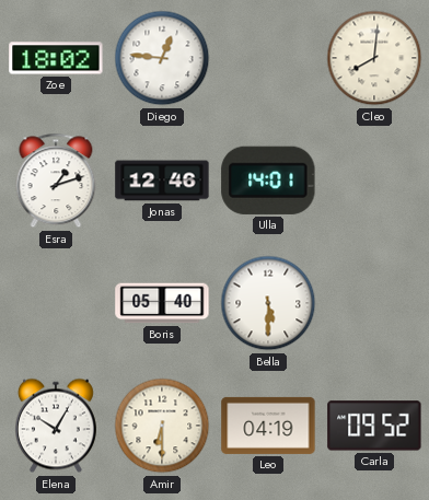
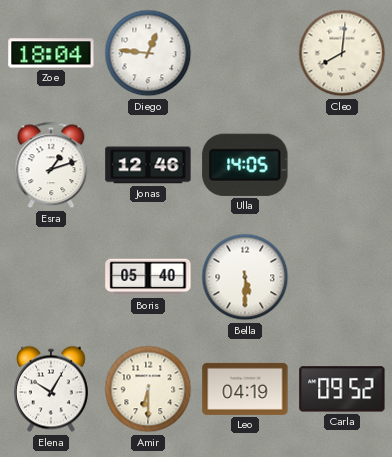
Zoe: 18:02 -> 18:04 (51, 53)
Ulla: 14:01 -> 14:05 (245, 165)
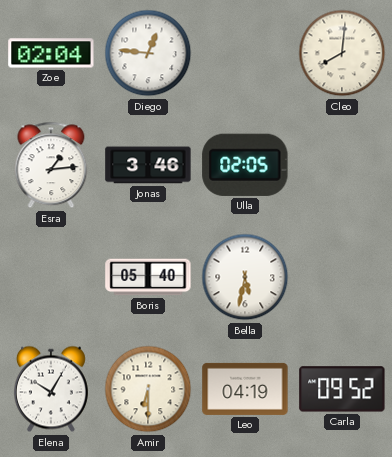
Zoe: 18:04 -> 02:04 (51, 53)
Esra: 1:12 -> 1:14 (51, 165)
Jonas: 12:46 -> 3:46 (148, 165)
Ulla: 14:05 -> 02:05 (245, 165)
Bella: 5:30 -> 5:32 (245, 277)
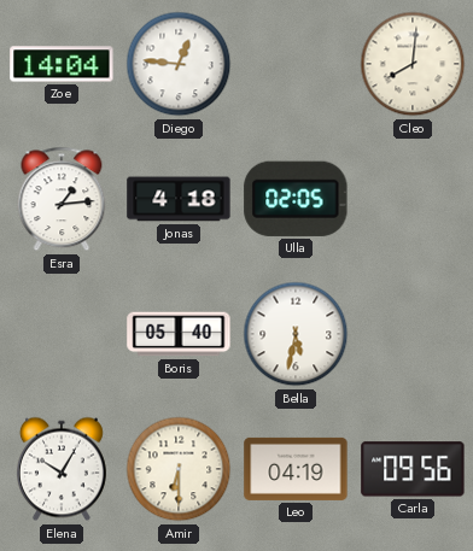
Zoe: 02:04 -> 14:04 (62, 64)
Jonas: 3:46 -> 4:18 (179, 199)
Carla: 09:52 -> 09:56 (413, 469)
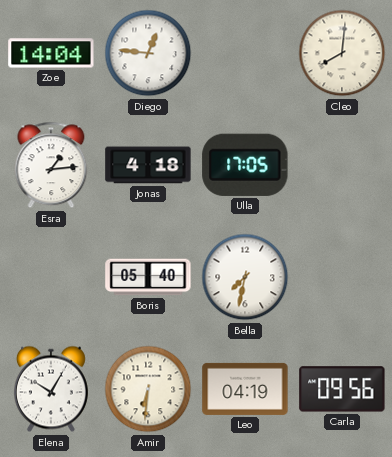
Ulla: 02:05 -> 17:05 (245, 165)
Bella: 5:32 -> 7:32 (245, 277)
Amir: 6:30 -> 6:31 (148, 389)
